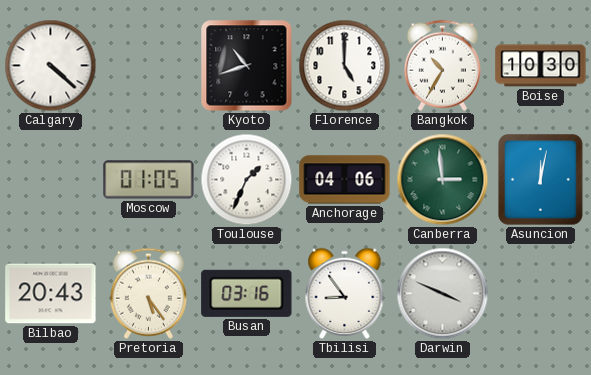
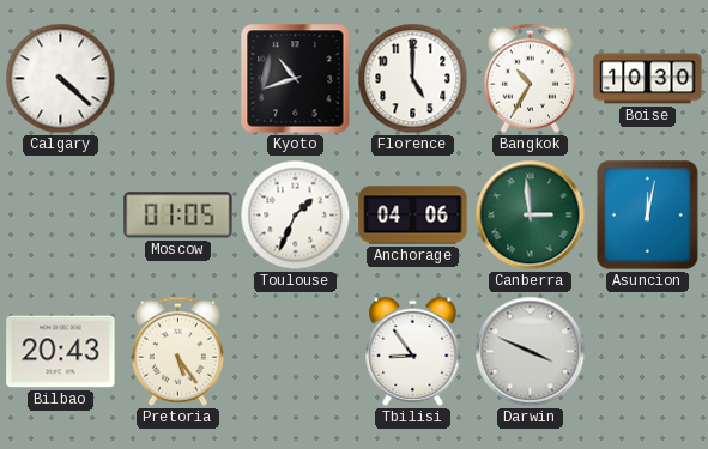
Busan: 03:16 -> none (247, 293)
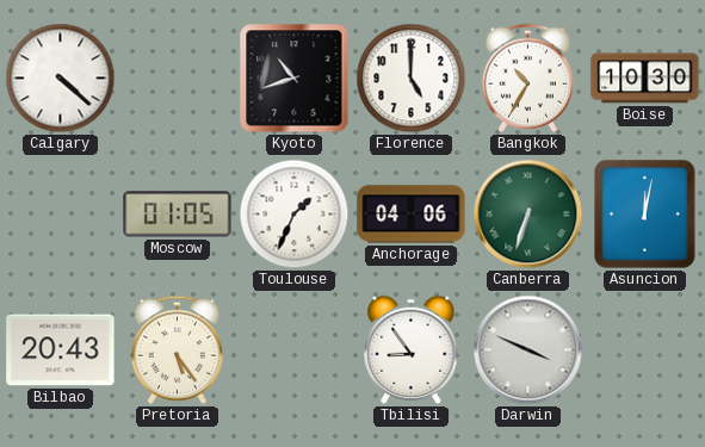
Canberra: 2:59 -> 6:33 (528, 215)
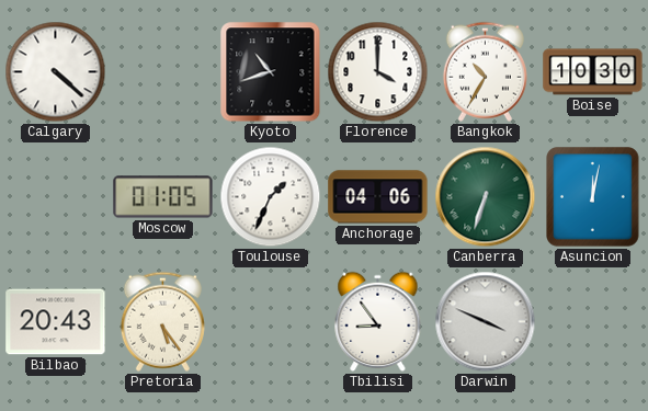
Florence: 5:00 -> 4:00 (378, 72)
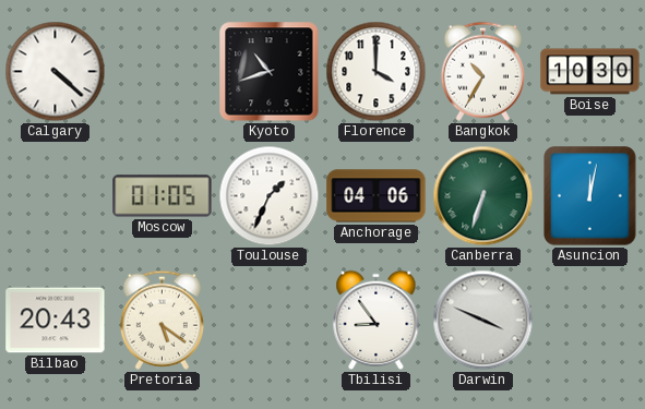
Pretoria: 5:24 -> 5:21 (162, 320)
